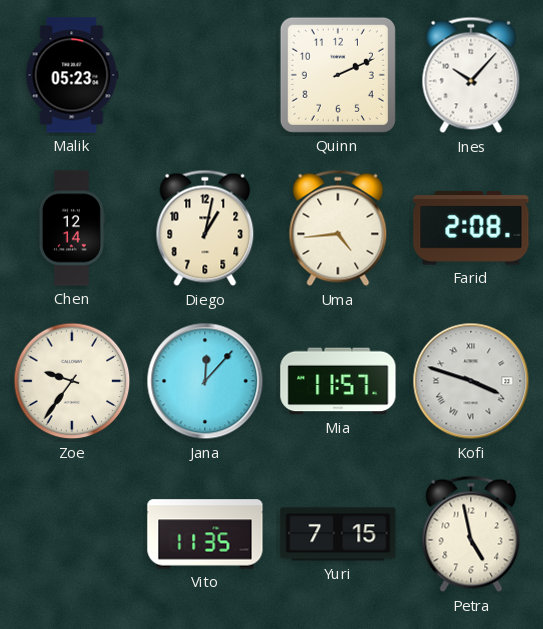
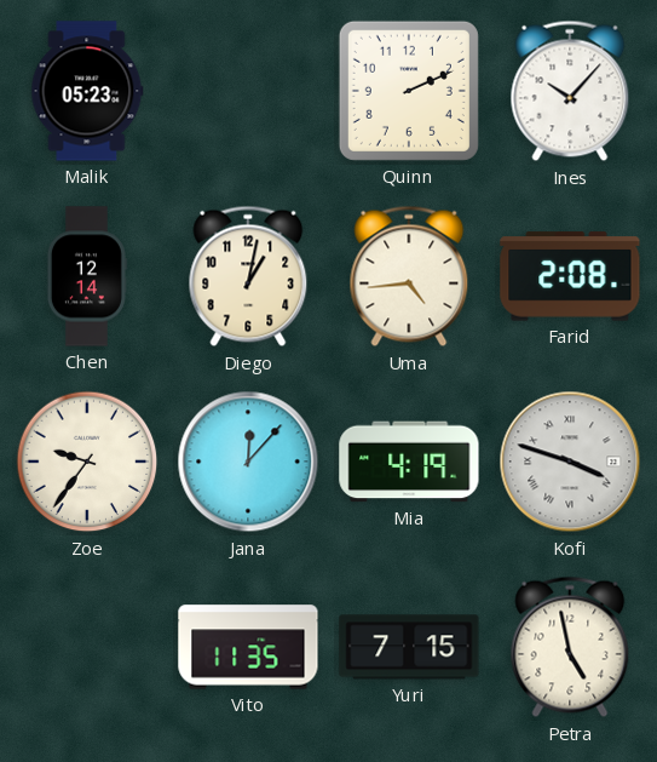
Mia: 11:57 -> 4:19 (409, 462)
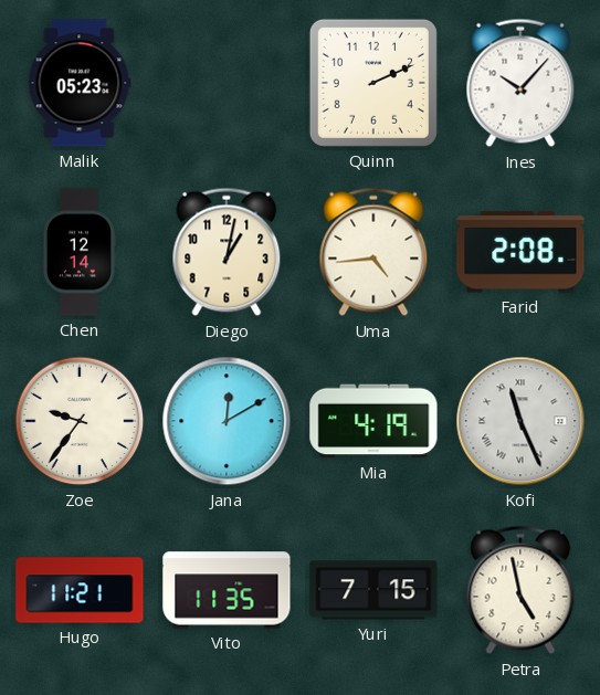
Jana: 12:07 -> 12:10 (227, 421)
Kofi: 3:48 -> 11:26 (520, 421)
Hugo: none -> 11:21 (80, 590)
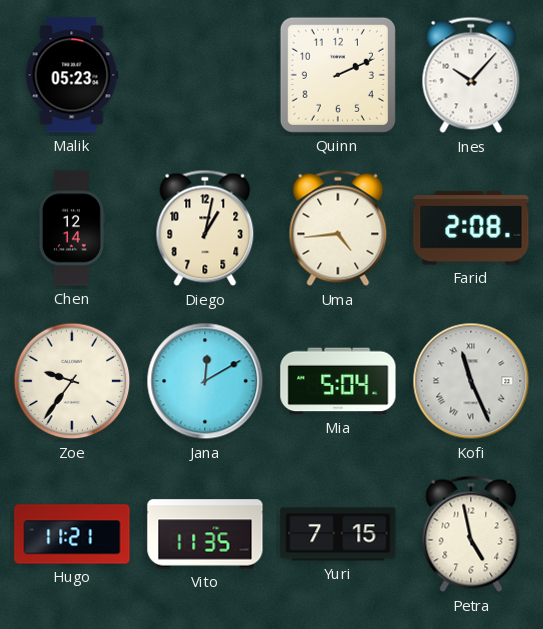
Mia: 4:19 -> 5:04 (338, 381)
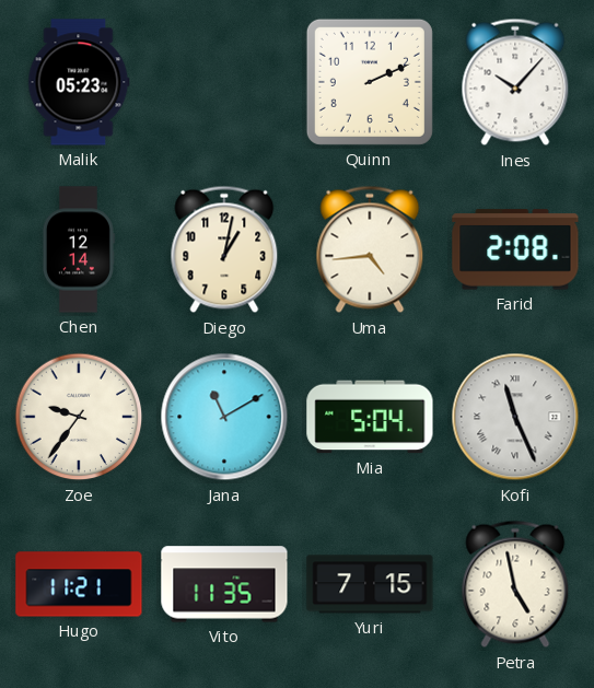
Jana: 12:10 -> 11:10 (224, 417)
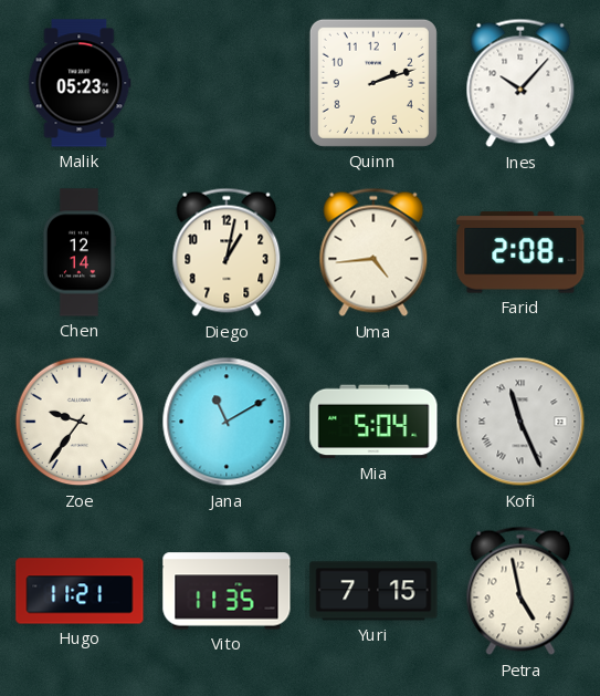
Quinn: 2:11 -> 2:12 (373, 83)
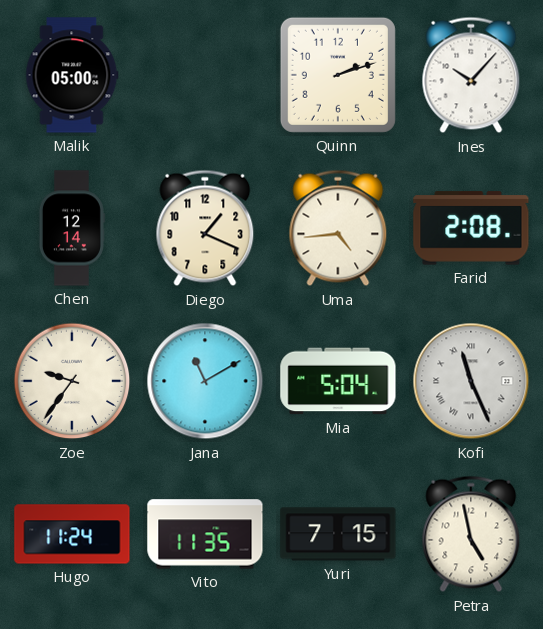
Malik: 05:23 -> 05:00 (72, 75)
Diego: 1:02 -> 1:19 (205, 228)
Hugo: 11:21 -> 11:24 (72, 534)
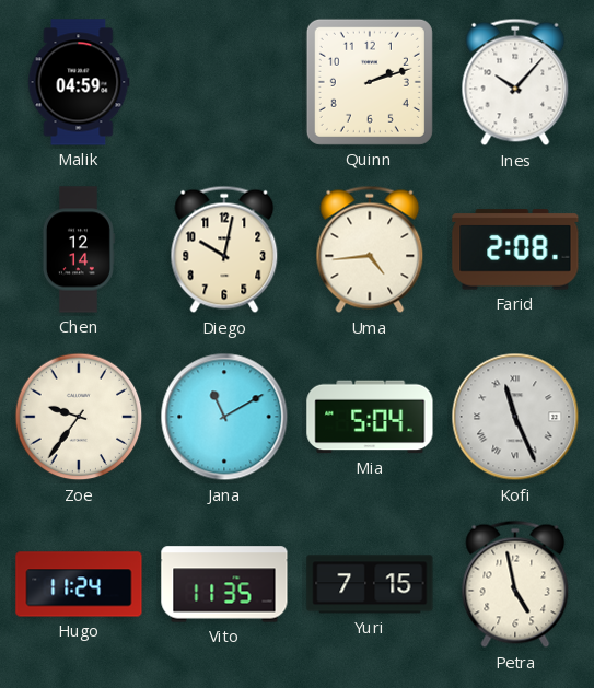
Malik: 05:00 -> 04:59 (79, 82)
Diego: 1:19 -> 10:02 (224, 249)
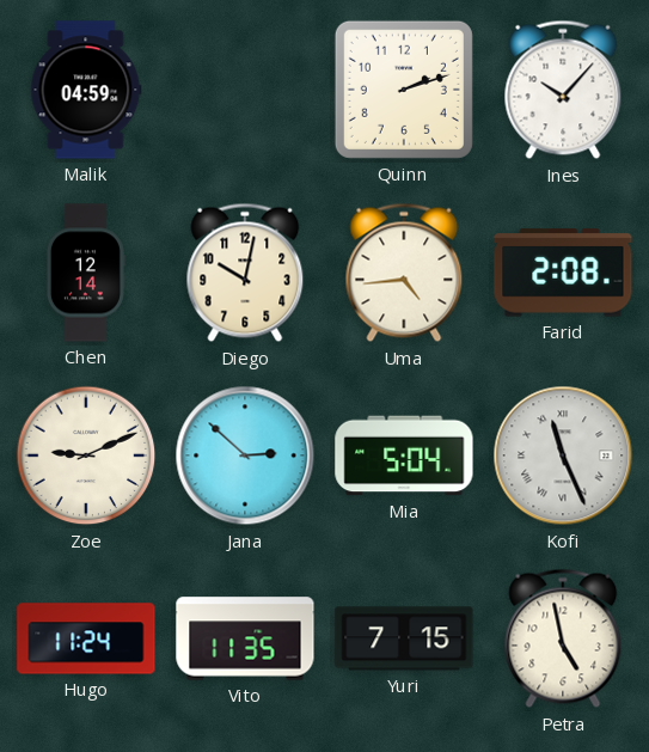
Zoe: 9:36 -> 9:11 (86, 456)
Jana: 11:10 -> 2:52 (245, 456)
